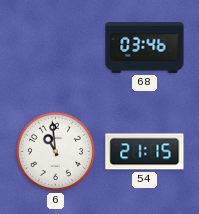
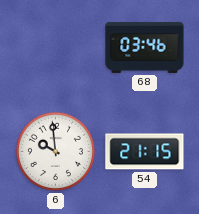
6: 10:59 -> 9:59 (55, 151)
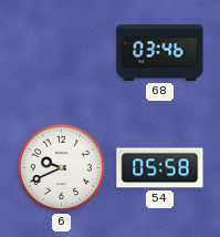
6: 9:59 -> 9:41 (61, 167)
54: 21:15 -> 05:58 (160, 168)
